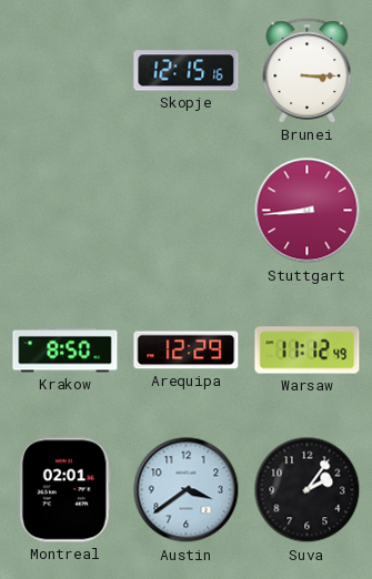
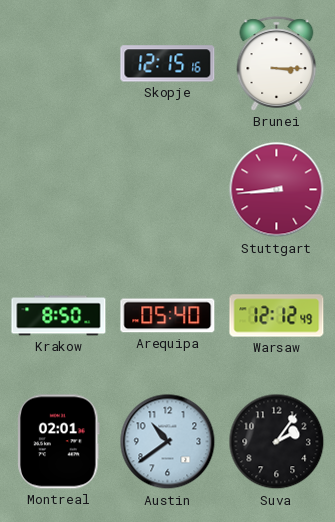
Arequipa: 12:29 -> 05:40 (168, 316)
Warsaw: 11:12 -> 12:12 (277, 316)
Austin: 3:39 -> 10:39 (168, 442)
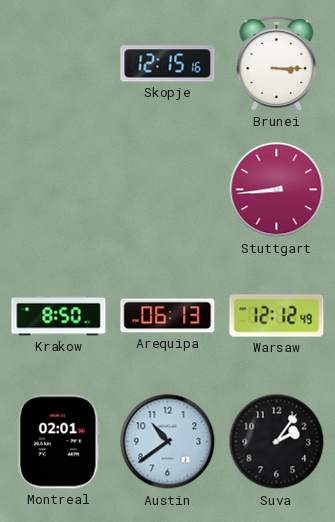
Arequipa: 05:40 -> 06:13 (168, 316)
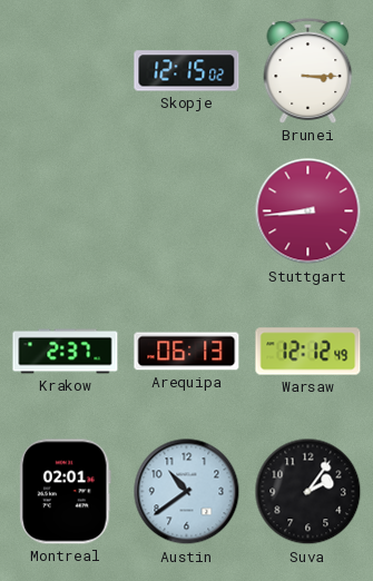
Skopje: 12:15:16 -> 12:15:02 (187, 71)
Krakow: 8:50 -> 2:37 (66, 352)
